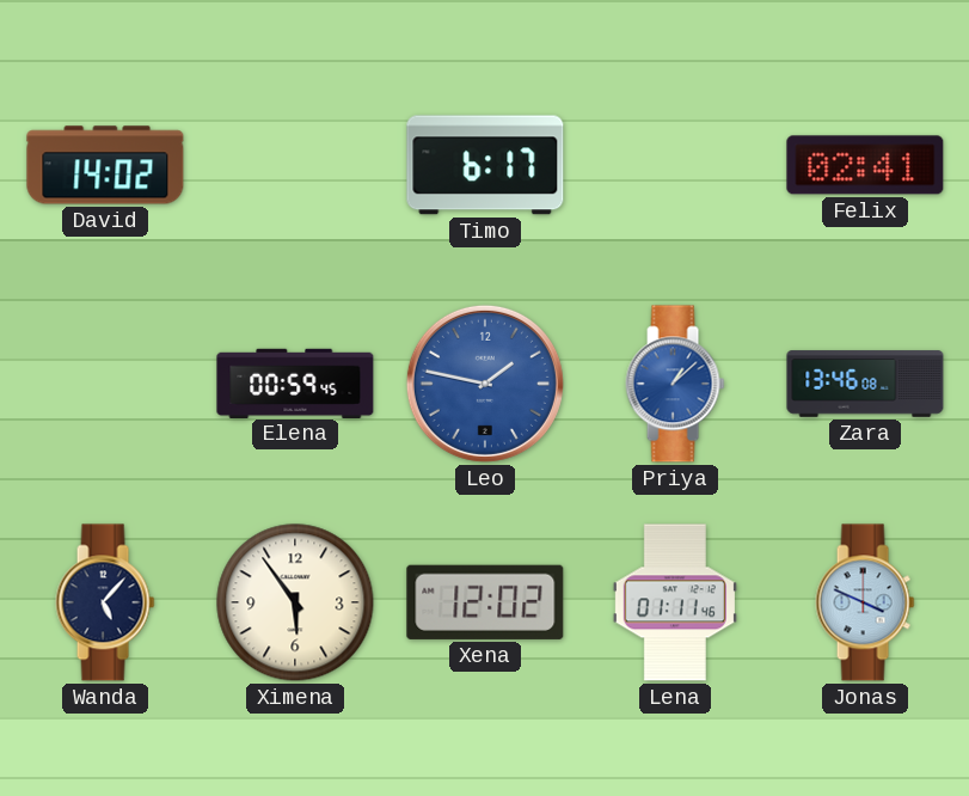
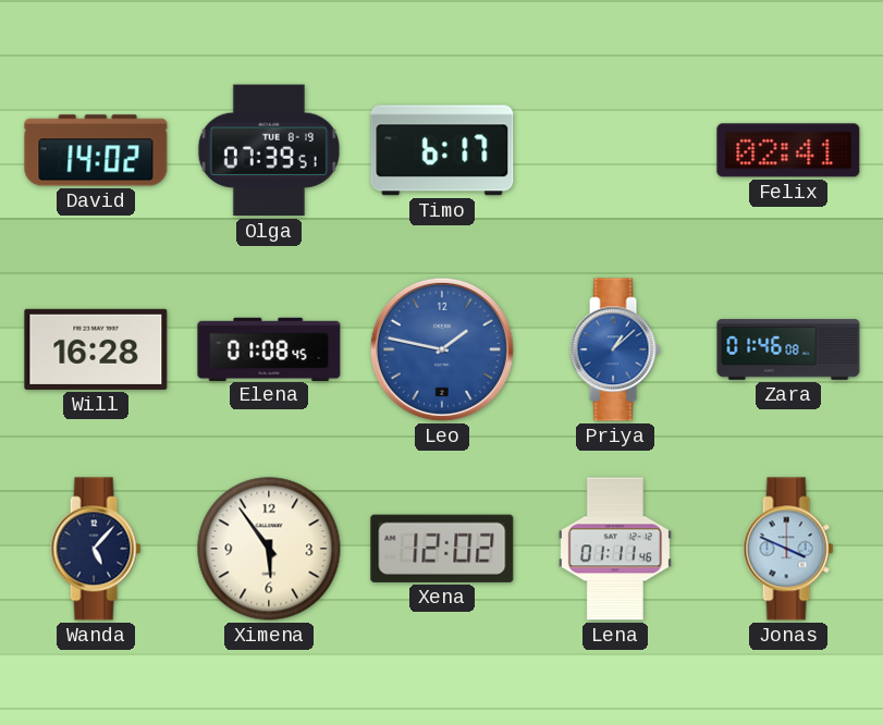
Olga: none -> 07:39 (269, 150)
Will: none -> 16:28 (96, 349)
Elena: 00:59 -> 01:08 (269, 348)
Zara: 13:46 -> 01:46 (788, 349)
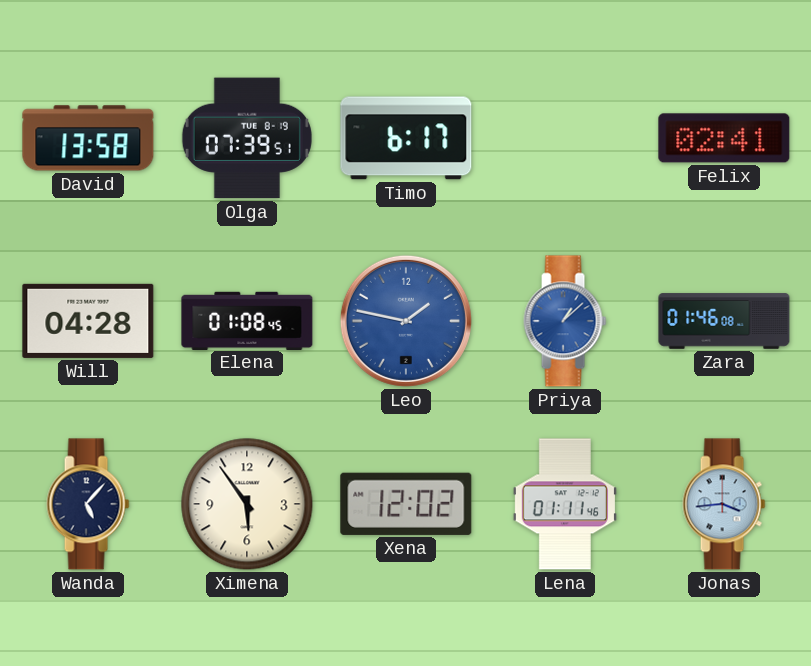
David: 14:02 -> 13:58 (88, 138)
Will: 16:28 -> 04:28 (88, 321)
Jonas: 3:49 -> 3:44 (724, 504)
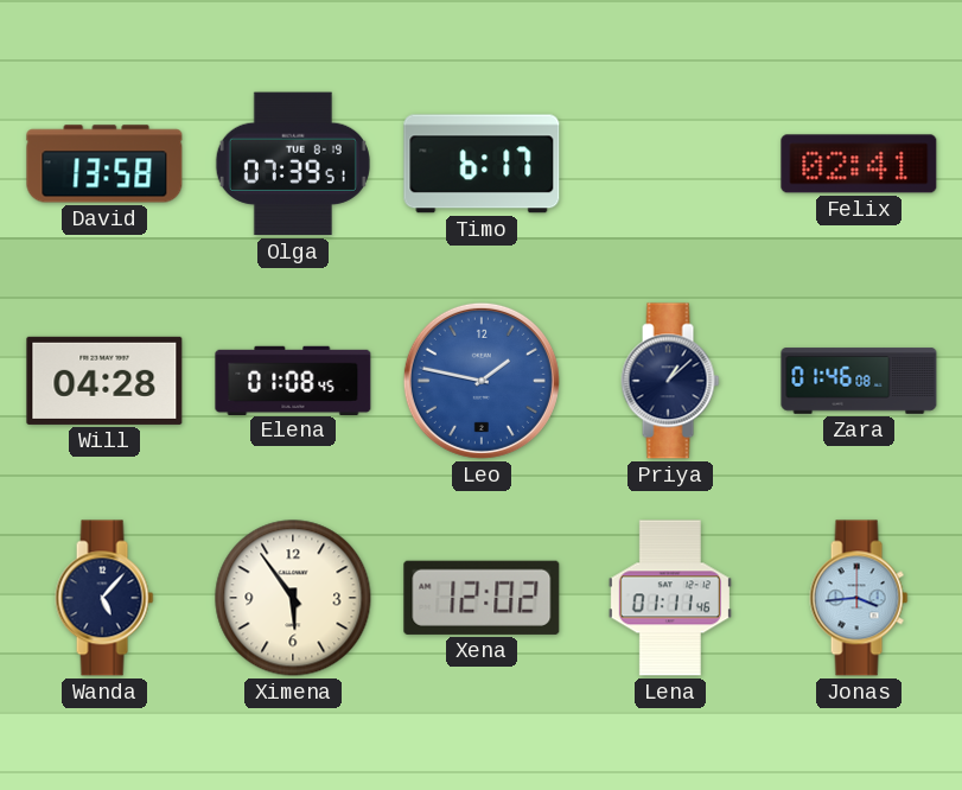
Priya dial: blue -> navy (670, 381)
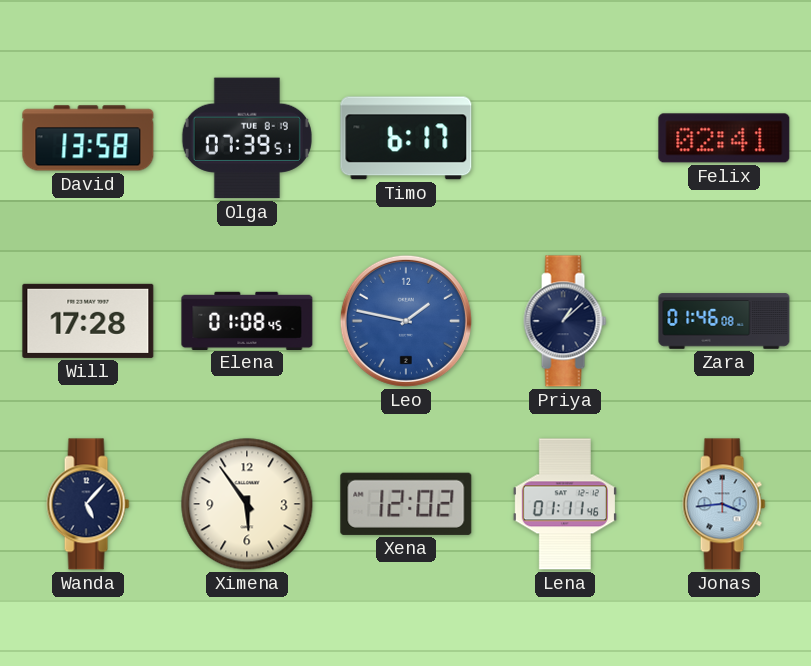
Will: 04:28 -> 17:28 (88, 321)
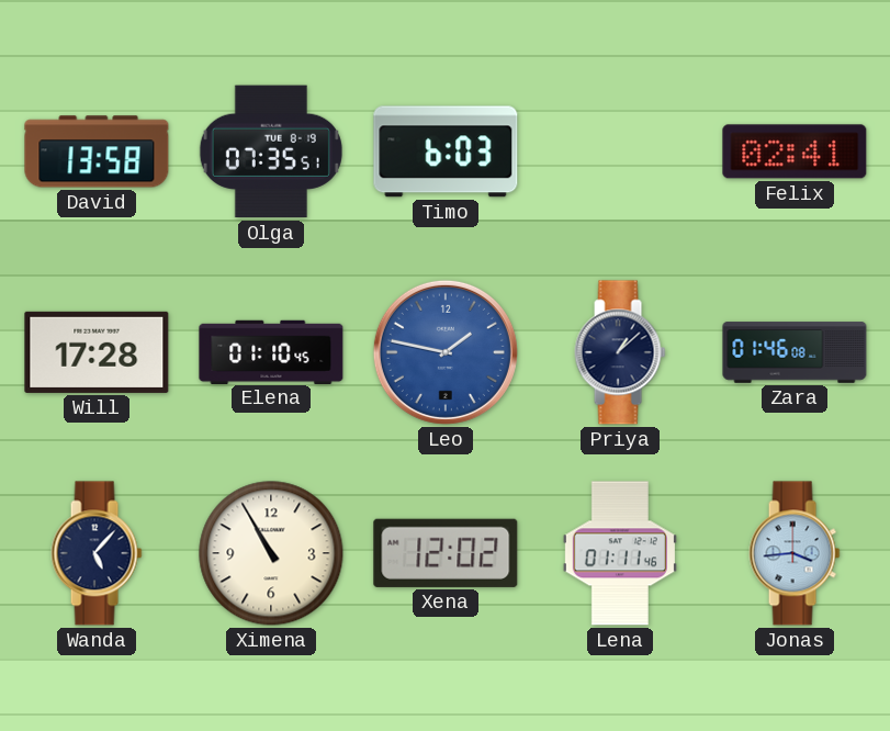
Olga: 07:39 -> 07:35 (271, 151)
Timo: 6:17 -> 6:03 (446, 151)
Elena: 01:08 -> 01:10 (271, 351)
Ximena: 5:54 -> 10:55 (271, 553)
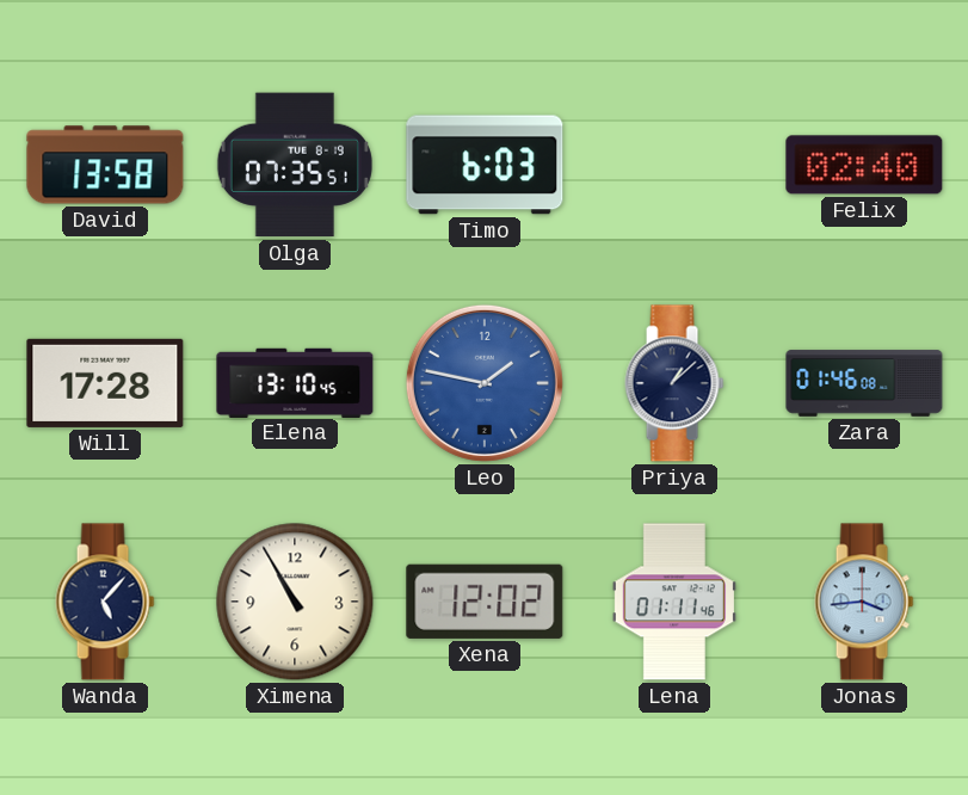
Felix: 02:41 -> 02:40 (864, 165)
Elena: 01:10 -> 13:10 (295, 382)
